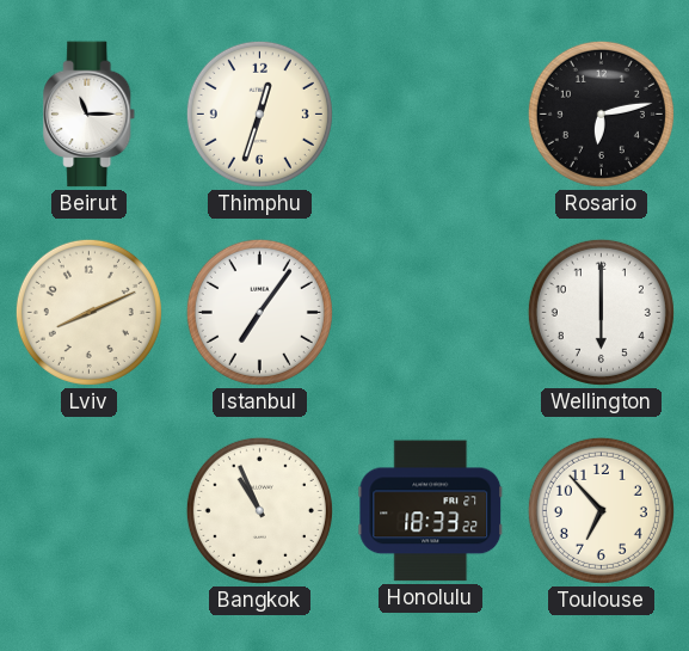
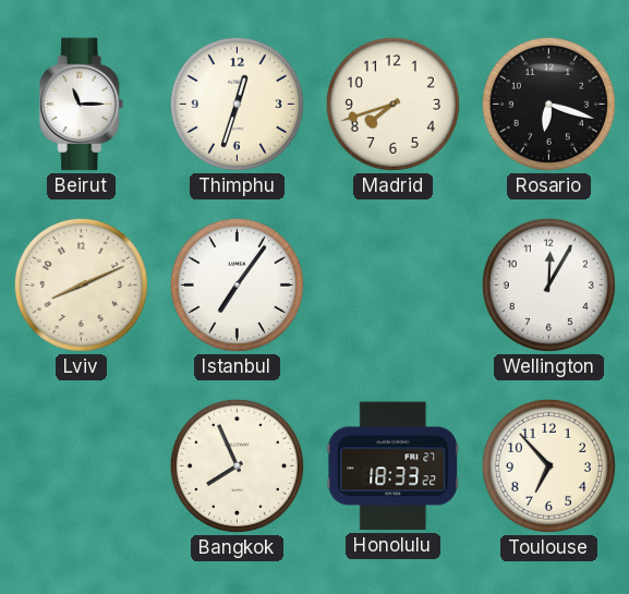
Madrid: none -> 7:42 (392, 104)
Rosario: 6:13 -> 6:18 (548, 104)
Wellington: 6:00 -> 12:05 (548, 284)
Bangkok: 10:56 -> 7:56 (237, 465)
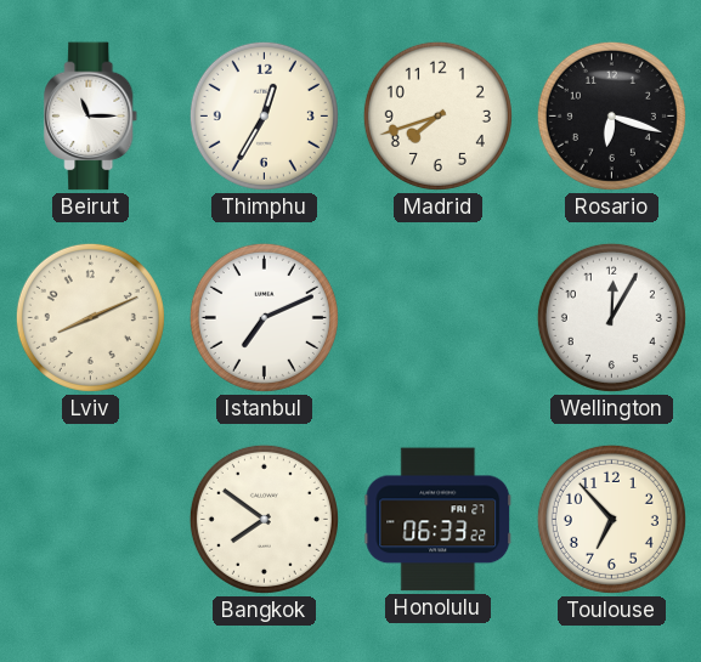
Thimphu: 12:33 -> 12:35 (264, 115)
Istanbul: 7:06 -> 7:11 (264, 317)
Bangkok: 7:56 -> 7:51 (264, 519)
Honolulu: 18:33 -> 06:33 (439, 520)
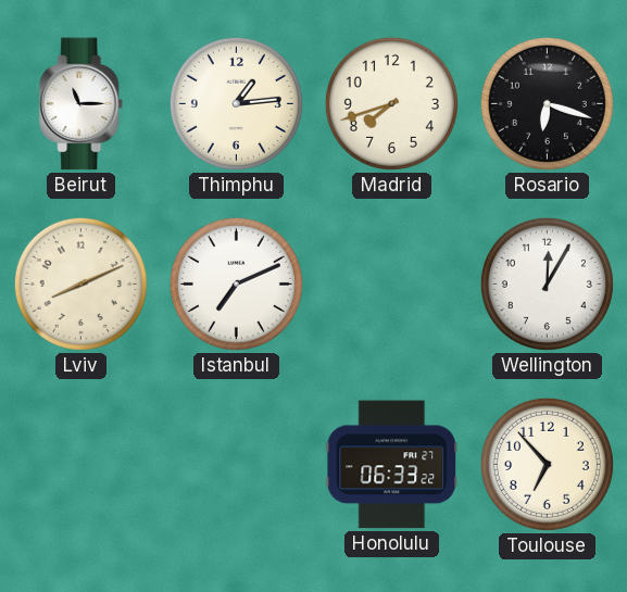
Thimphu: 12:35 -> 1:14 (236, 103)
Bangkok: 7:51 -> none (264, 519)
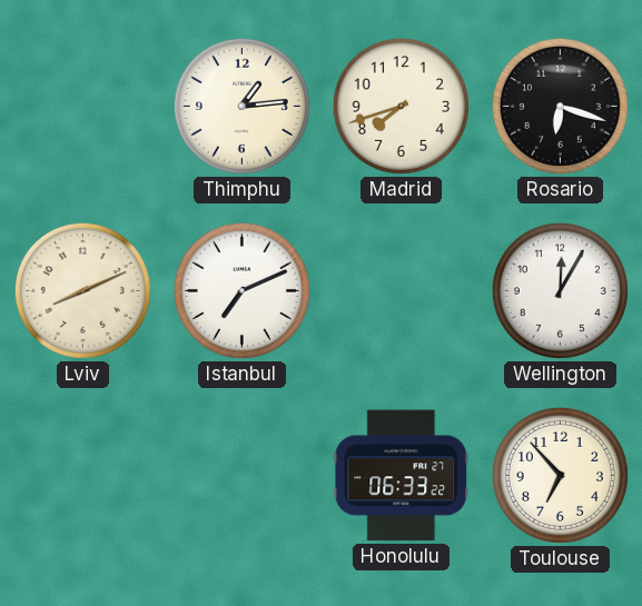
Beirut: 11:15 -> none (81, 104)
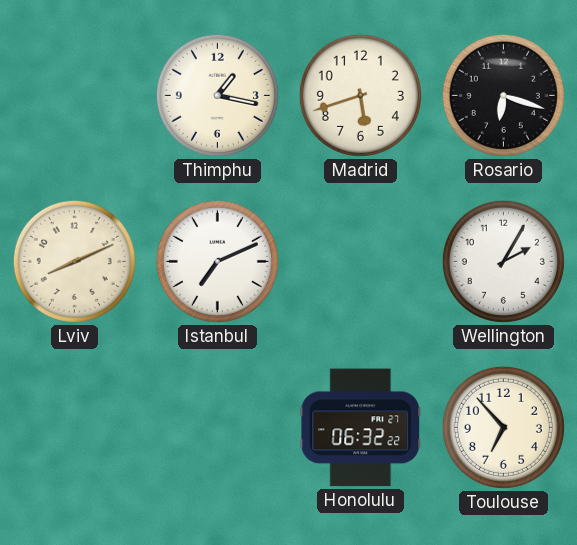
Thimphu: 1:14 -> 1:17 (217, 95)
Madrid: 7:42 -> 5:42 (360, 95)
Wellington: 12:05 -> 2:05 (503, 261)
Honolulu: 06:33 -> 06:32 (361, 428)
